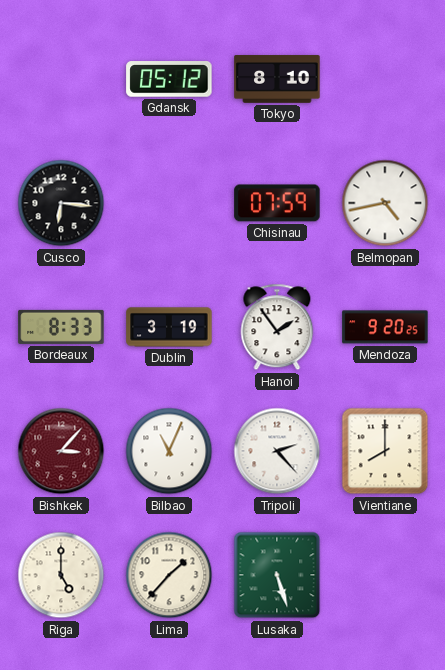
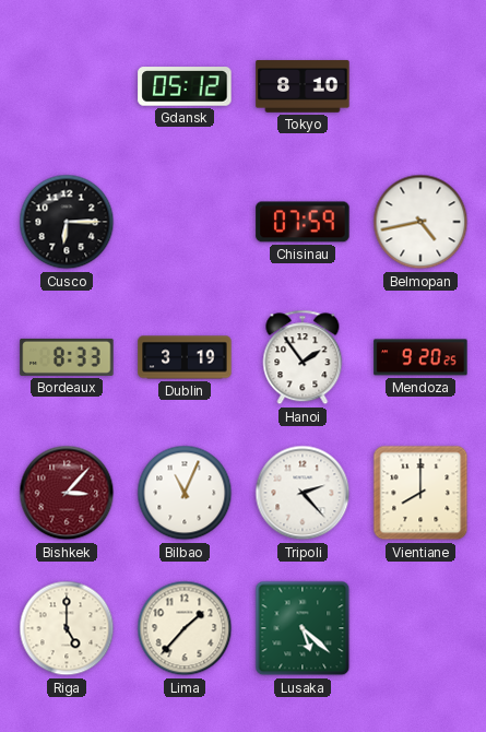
Cusco: 6:16 -> 6:15 (67, 222)
Lusaka: 5:27 -> 5:22 (303, 628)
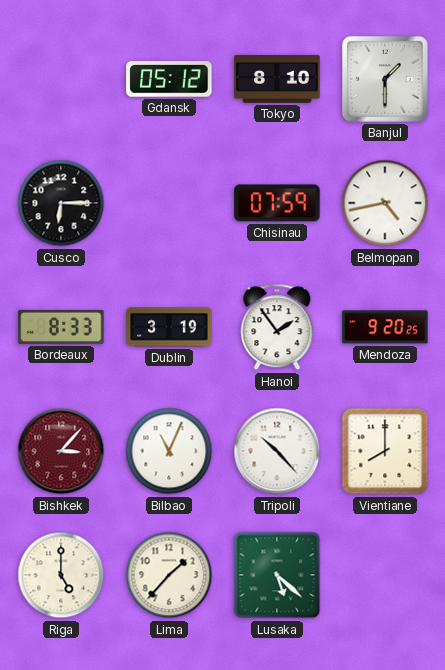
Banjul: none -> 1:30 (385, 79)
Tripoli: 2:23 -> 10:23 (277, 451)
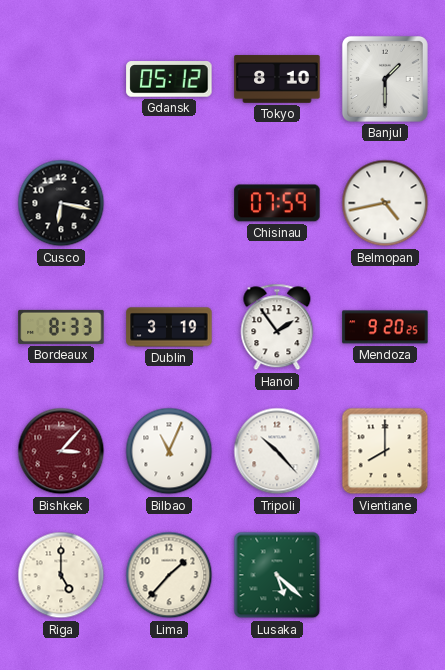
Cusco: 6:15 -> 6:17 (61, 203)
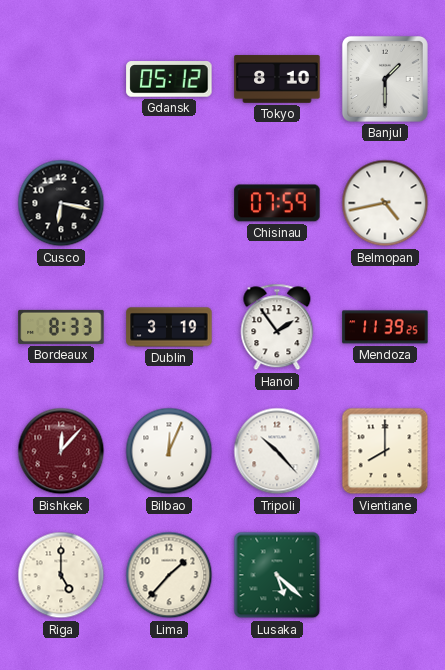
Mendoza: 9:20 -> 11:39 (385, 327)
Bishkek: 3:07 -> 12:07 (61, 451)
Bilbao: 11:04 -> 12:04 (169, 451)
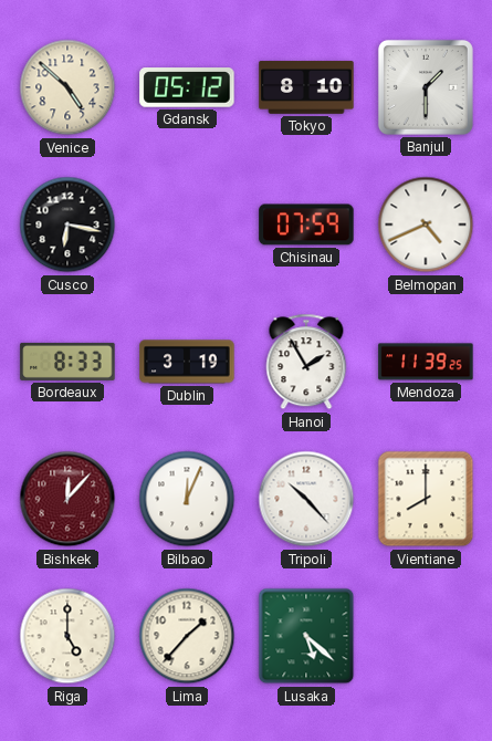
Venice: none -> 4:52 (67, 87)
Belmopan: 4:43 -> 4:41 (426, 225)
Hanoi: 1:54 -> 1:55 (306, 362)
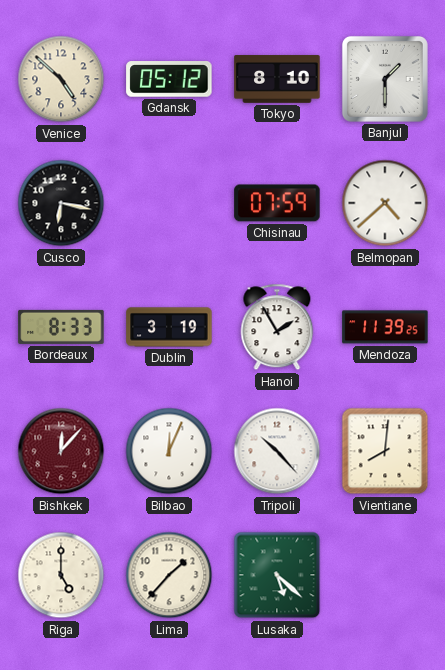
Belmopan: 4:41 -> 4:38 (385, 203)
Vientiane: 8:00 -> 8:01 (385, 451)
